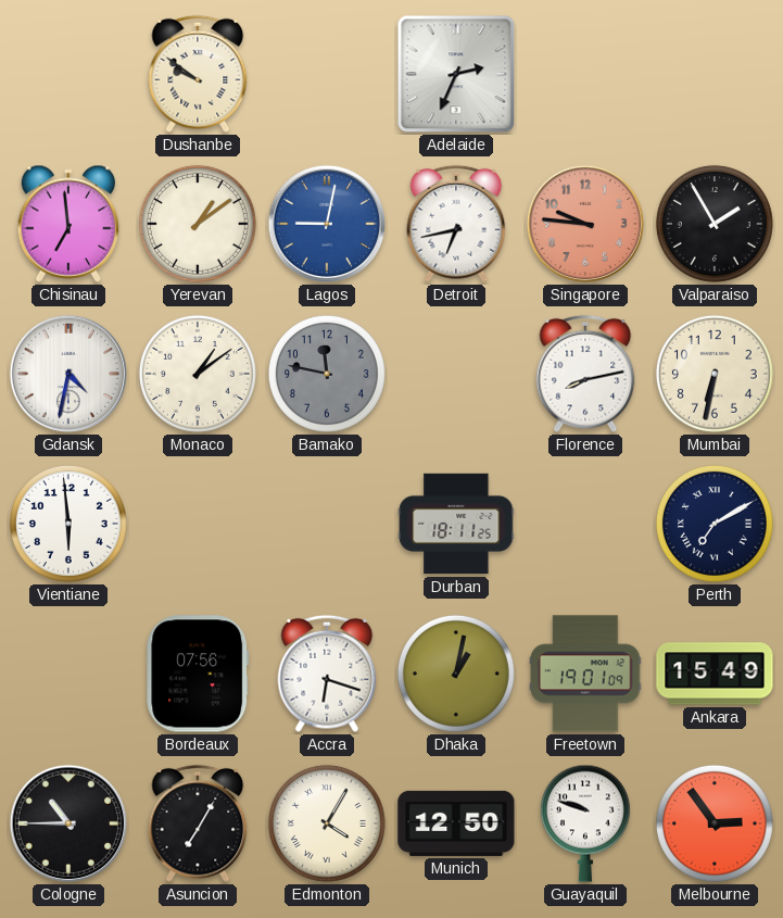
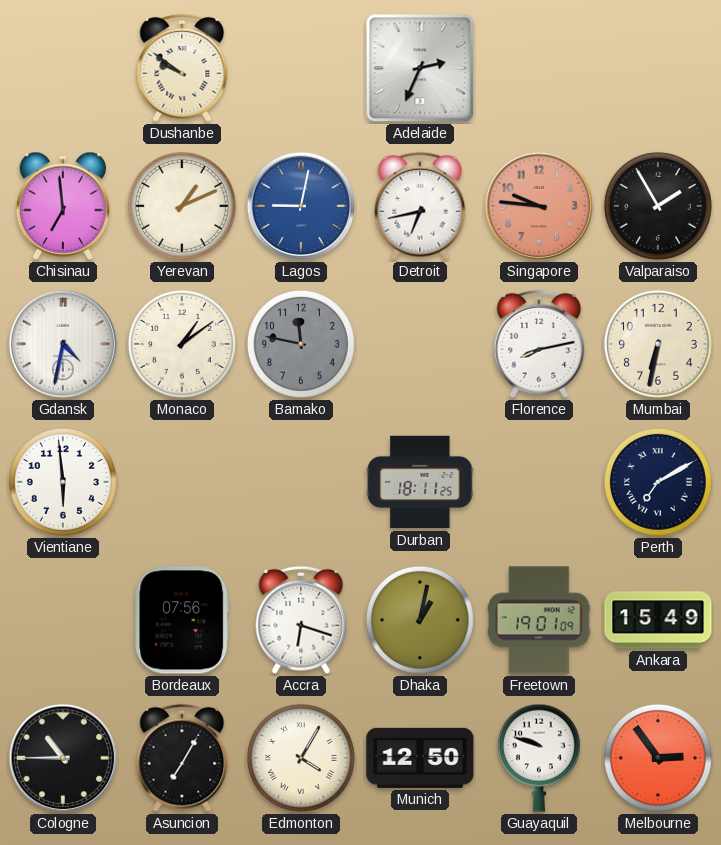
Yerevan: 1:09 -> 1:11 (182, 206)
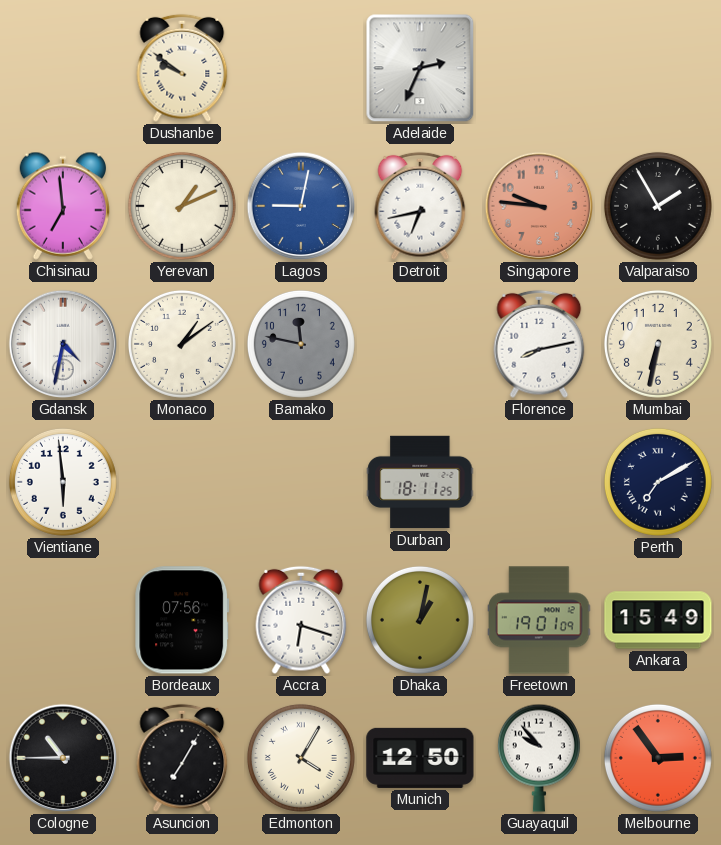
Guayaquil: 9:48 -> 9:53 (539, 758)
